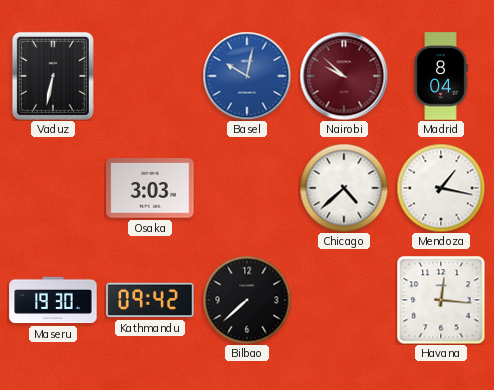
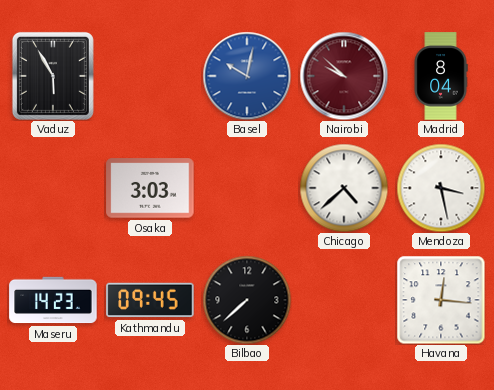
Vaduz: 6:32 -> 5:55 (53, 76)
Mendoza: 1:17 -> 3:28 (441, 188)
Maseru: 19:30 -> 14:23 (53, 300)
Kathmandu: 09:42 -> 09:45 (150, 300)
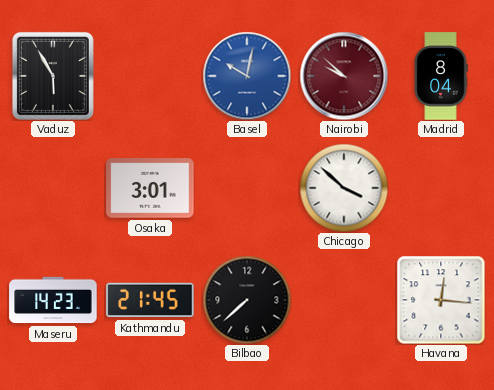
Osaka: 3:03 -> 3:01 (150, 188)
Chicago: 4:38 -> 3:52 (344, 188)
Mendoza: 3:28 -> none (441, 188)
Kathmandu: 09:45 -> 21:45 (150, 300)
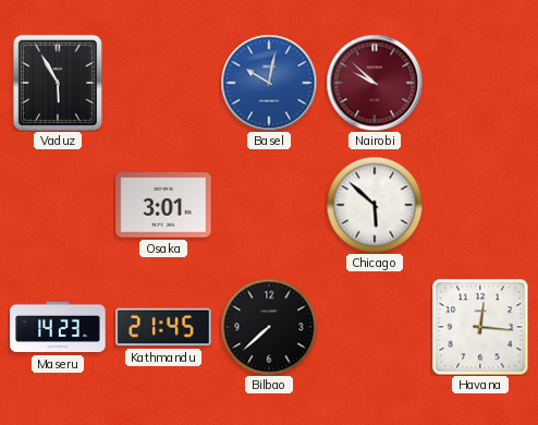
Madrid: 8:04 -> none (441, 76)
Chicago: 3:52 -> 5:52 (375, 205)
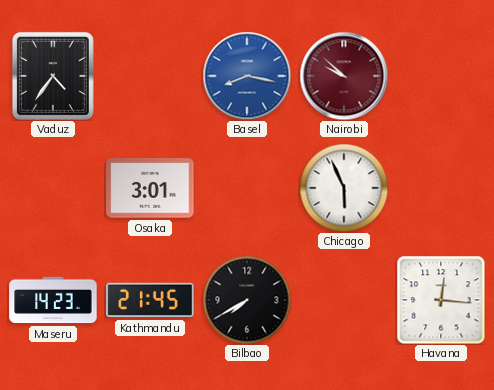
Vaduz: 5:55 -> 4:36 (53, 76)
Basel: 10:02 -> 8:17 (247, 76)
Chicago: 5:52 -> 5:56 (344, 188)
Bilbao: 7:38 -> 7:40 (247, 300)
